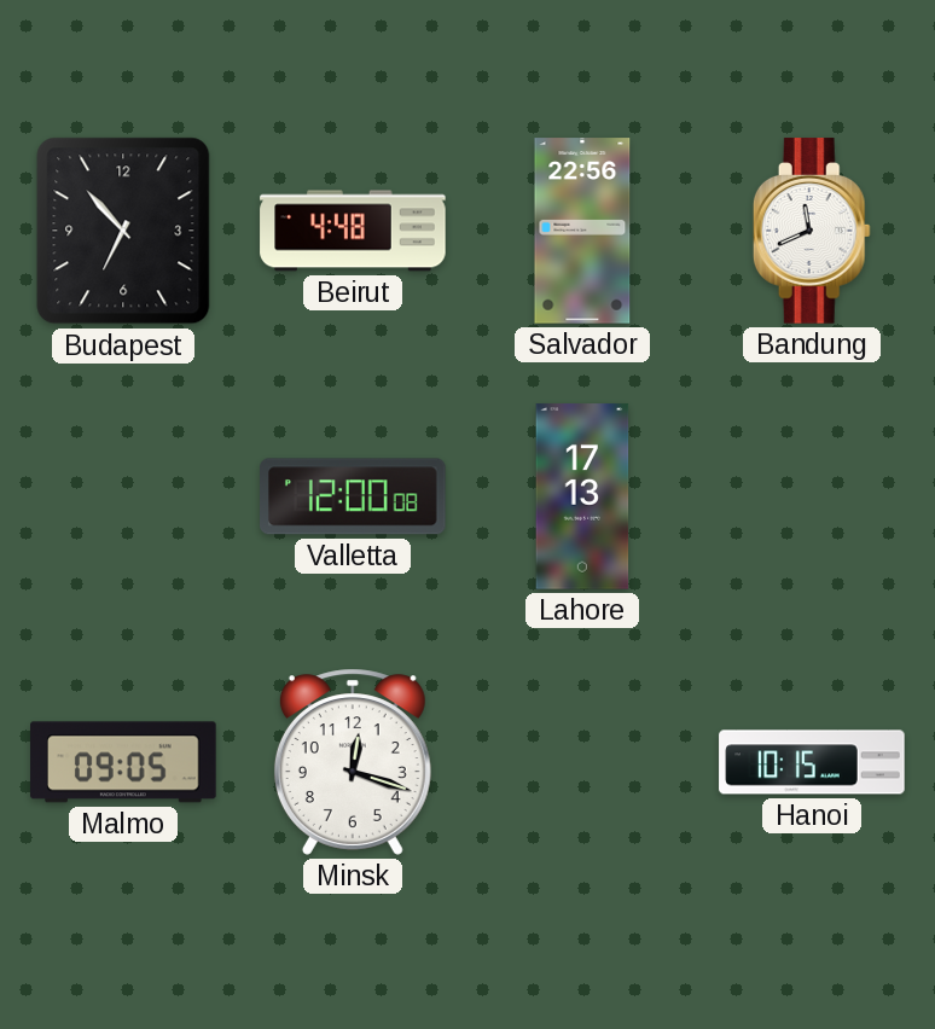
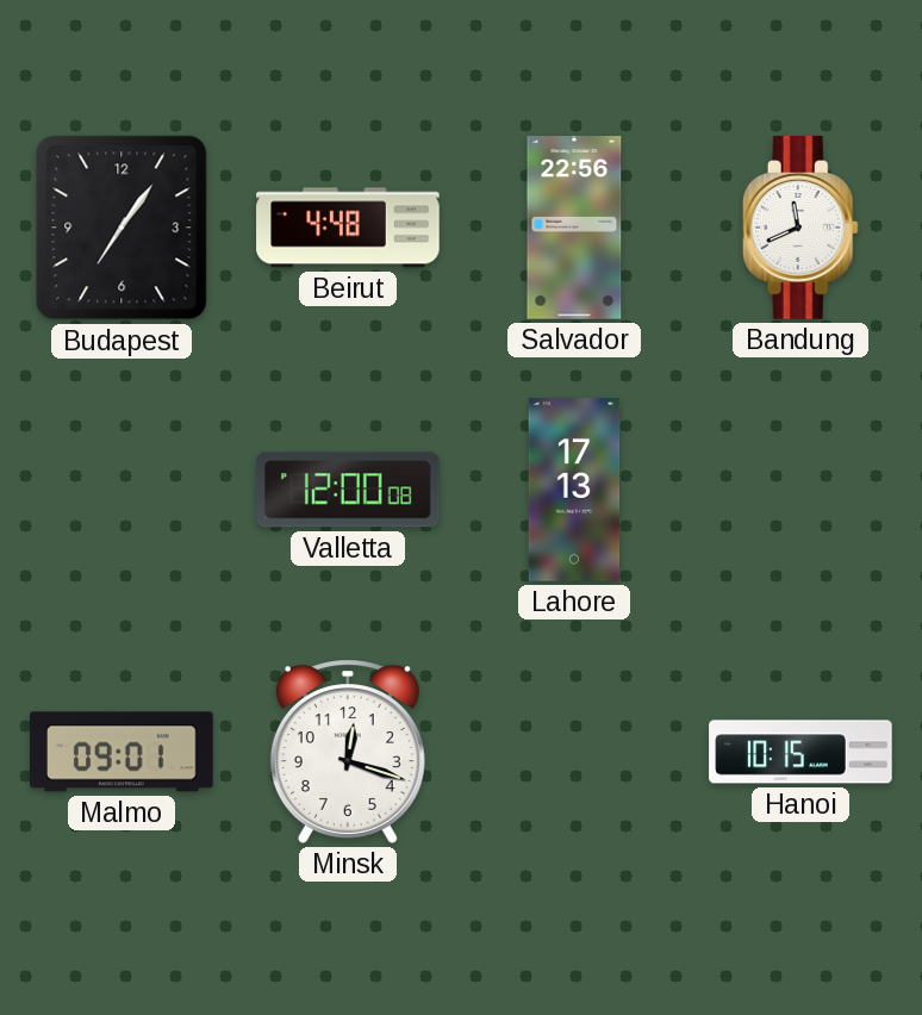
Budapest: 6:53 -> 7:06 (122, 228)
Malmo: 09:05 -> 09:01 (122, 752)
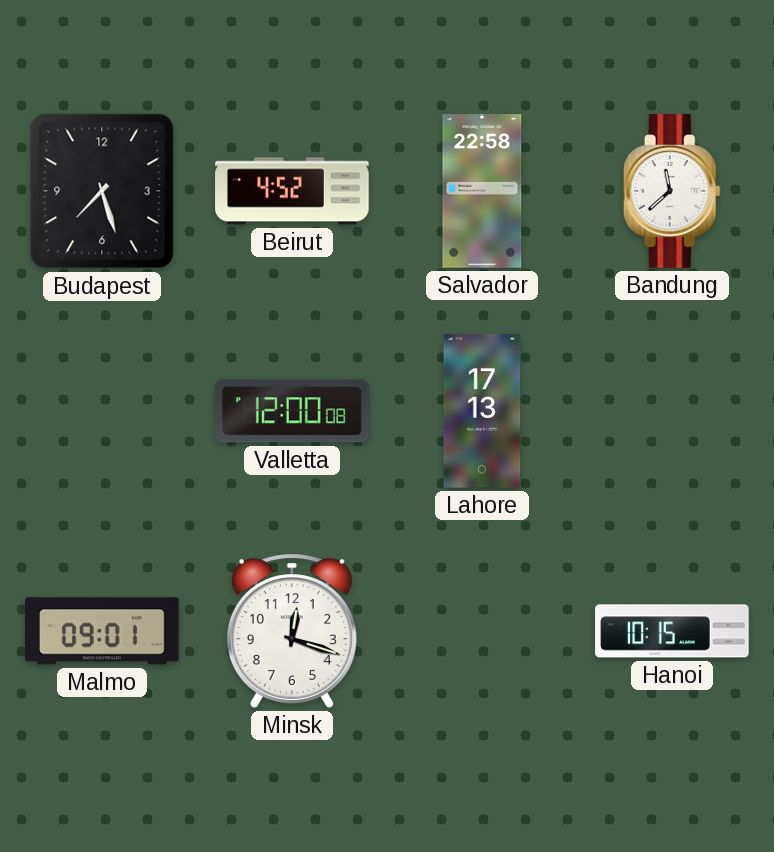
Budapest: 7:06 -> 7:27 (102, 191)
Beirut: 4:48 -> 4:52 (292, 191)
Salvador: 22:56 -> 22:58 (482, 191)
Bandung: 11:41 -> 11:38 (672, 191)
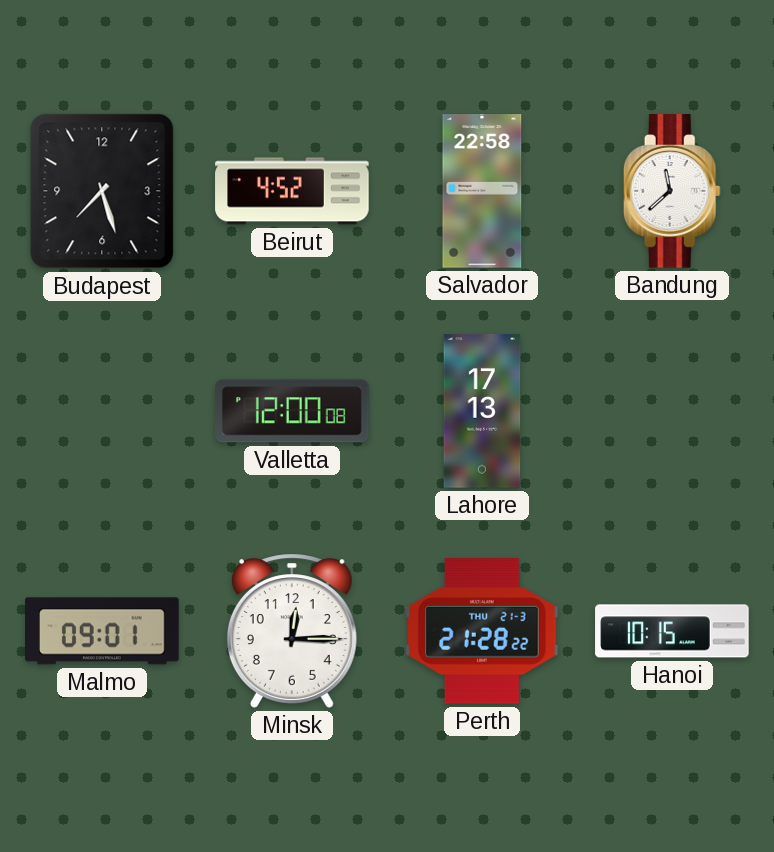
Minsk: 12:18 -> 12:15 (292, 631)
Perth: none -> 21:28 (483, 631)
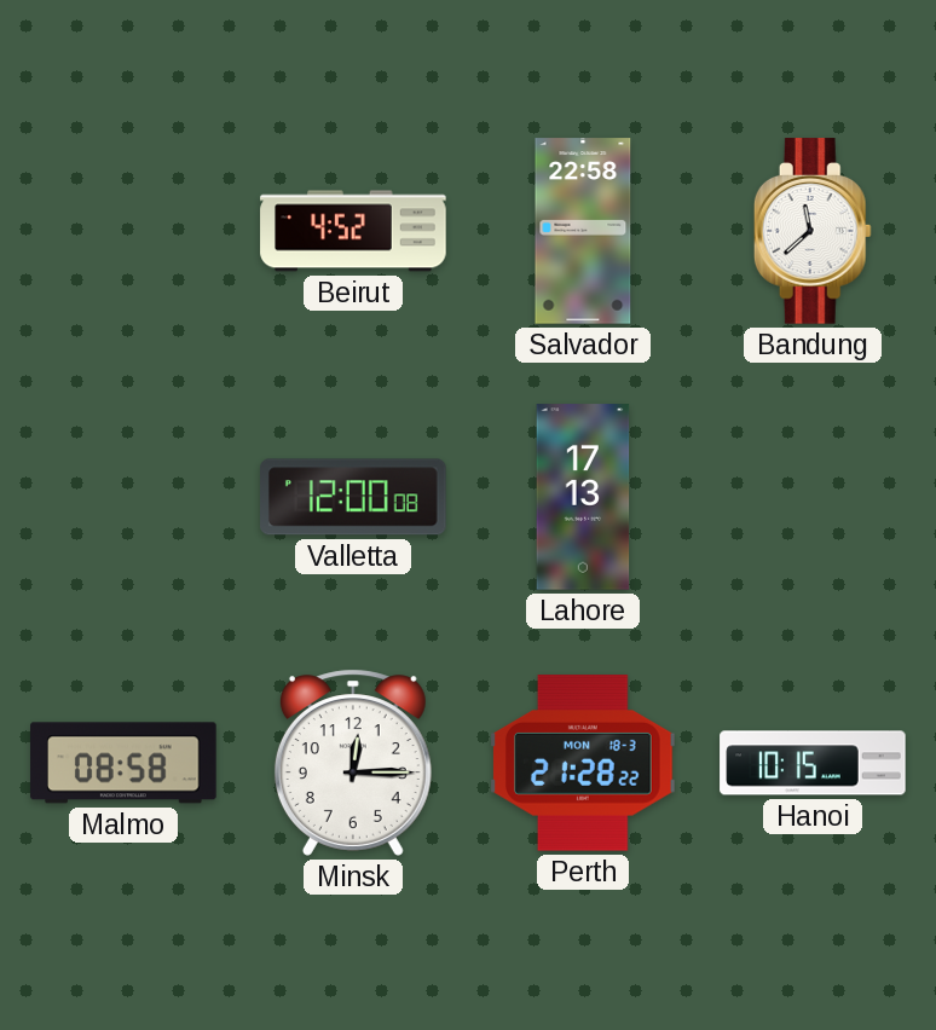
Budapest: 7:27 -> none (102, 191)
Malmo: 09:01 -> 08:58 (123, 763)
Perth date: THU 21-3 -> MON 18-3 (584, 763)
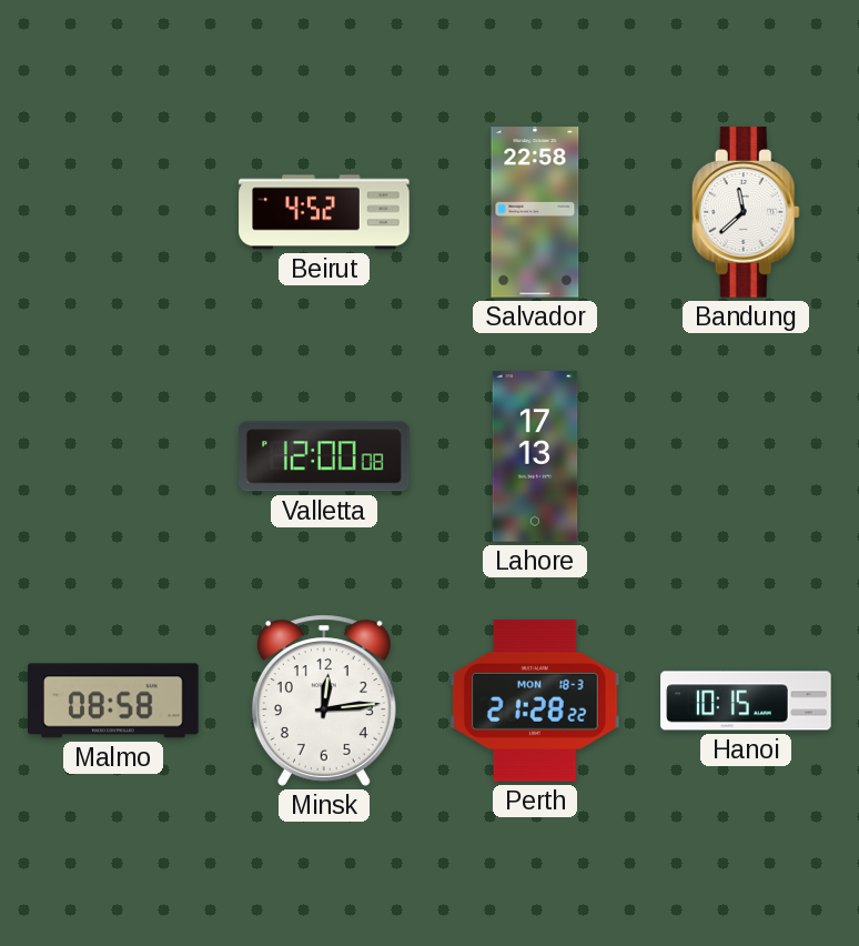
Minsk: 12:15 -> 12:14 (324, 701)
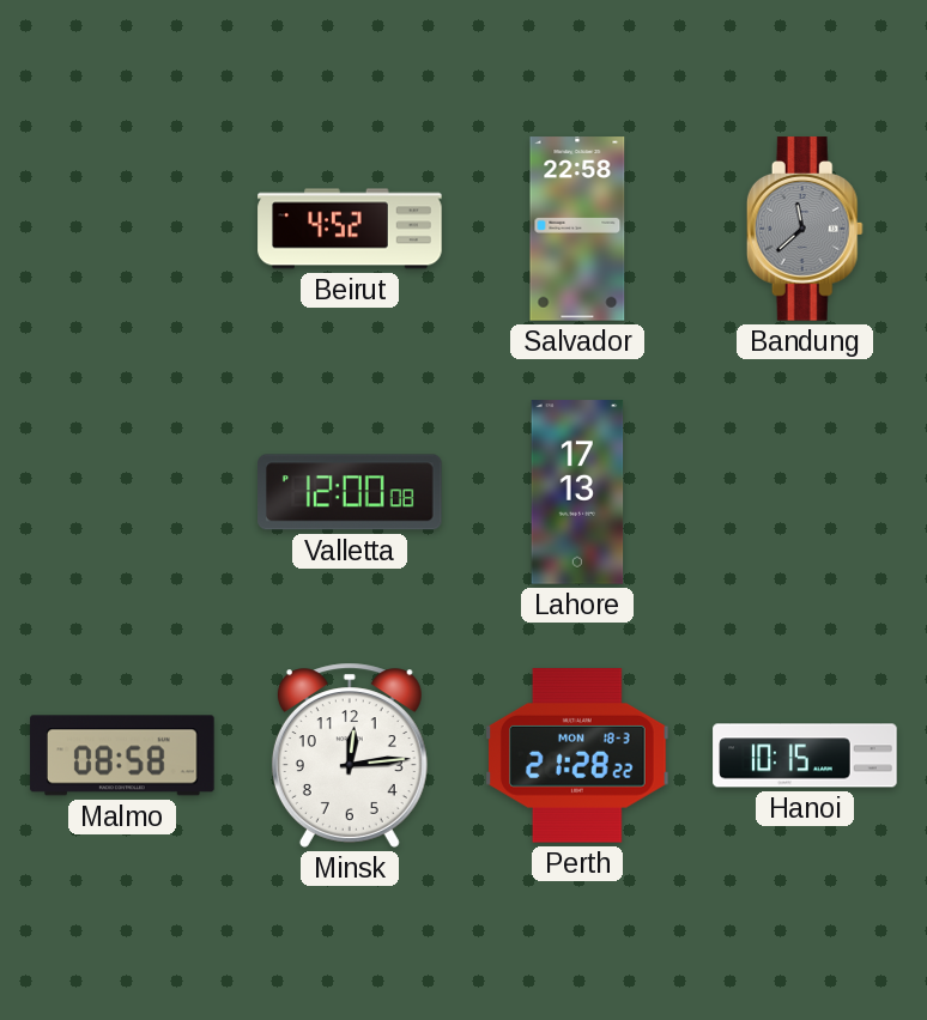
Bandung dial: white -> grey (805, 229)
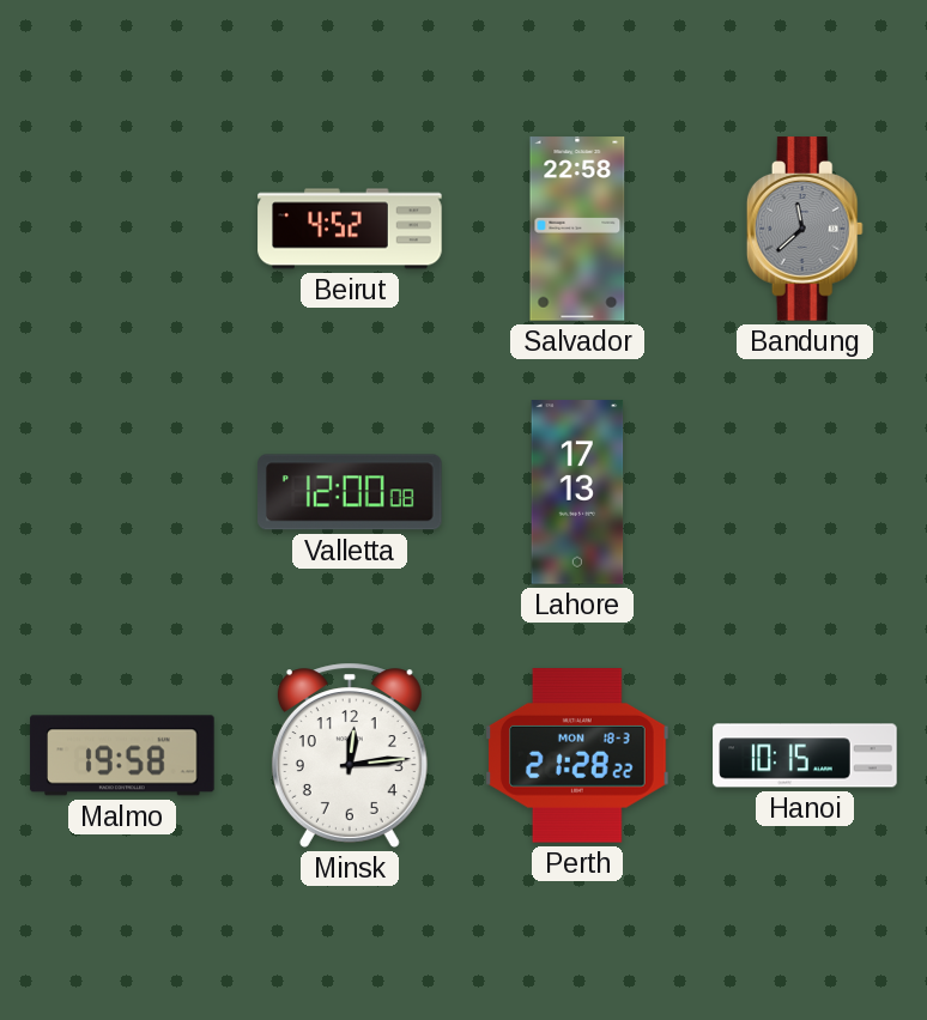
Malmo: 08:58 -> 19:58 (122, 755)
